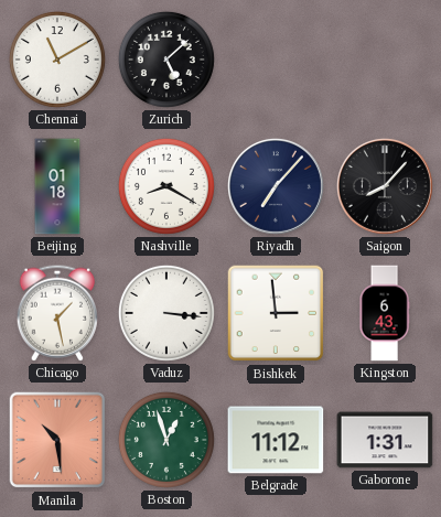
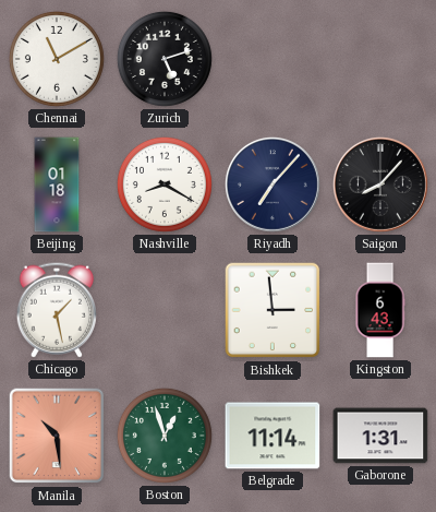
Zurich: 5:08 -> 5:12 (165, 59)
Vaduz: 3:16 -> none (166, 313)
Belgrade: 11:12 -> 11:14 (272, 436)
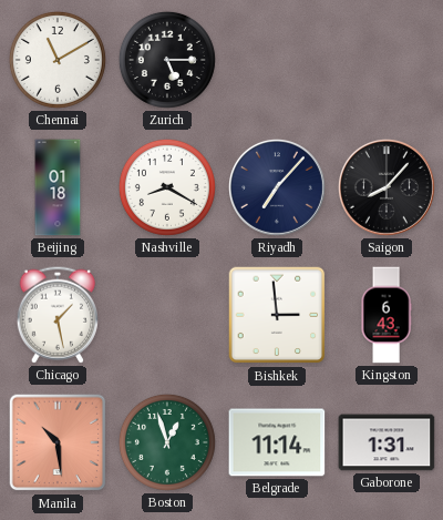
Zurich: 5:12 -> 5:15 (167, 60)
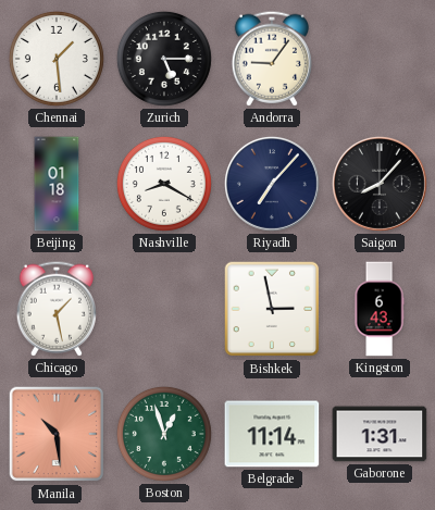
Chennai: 11:10 -> 1:29 (57, 59)
Andorra: none -> 9:06 (272, 59)
Bishkek: 2:59 -> 2:58 (272, 309)
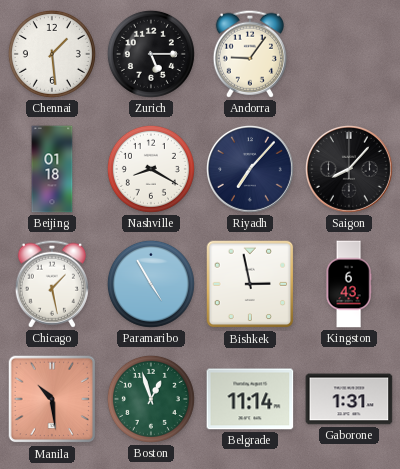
Paramaribo: none -> 4:55 (151, 284)
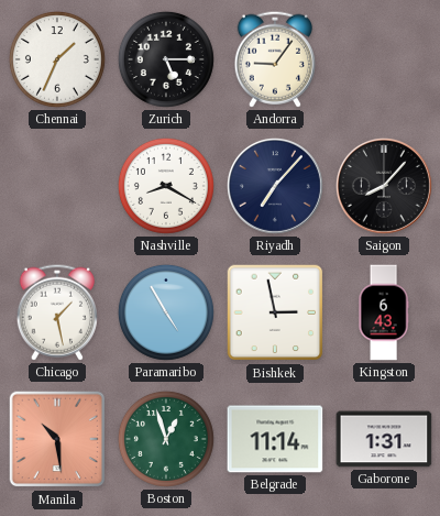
Chennai: 1:29 -> 1:34 (57, 59)
Beijing: 01:18 -> none (52, 169)
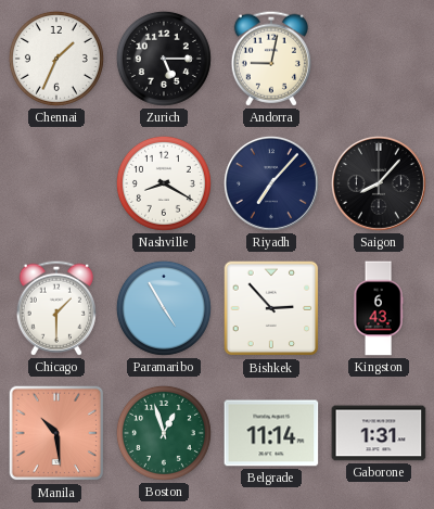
Andorra: 9:06 -> 9:02 (271, 59)
Chicago: 1:28 -> 1:30 (56, 308)
Bishkek: 2:58 -> 2:53 (271, 308)
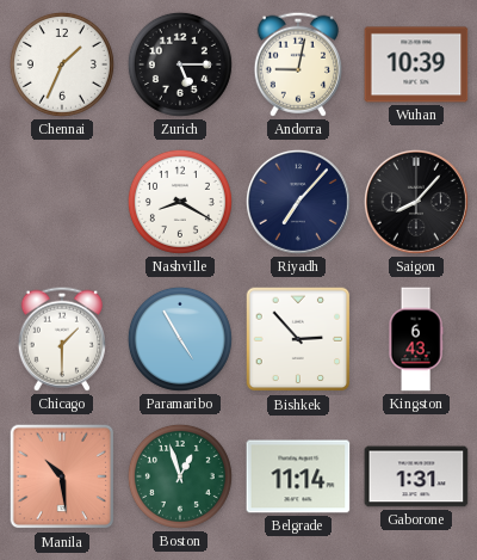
Wuhan: none -> 10:39 (416, 64)
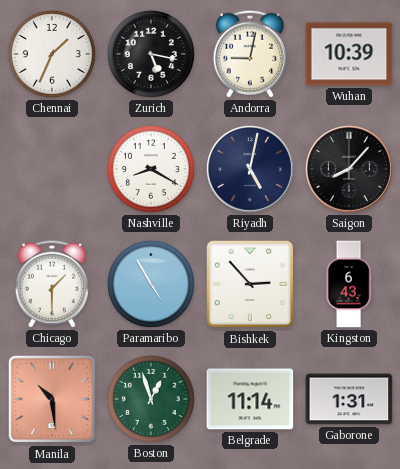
Zurich: 5:15 -> 5:17 (151, 54)
Riyadh: 7:07 -> 5:02 (250, 169)
